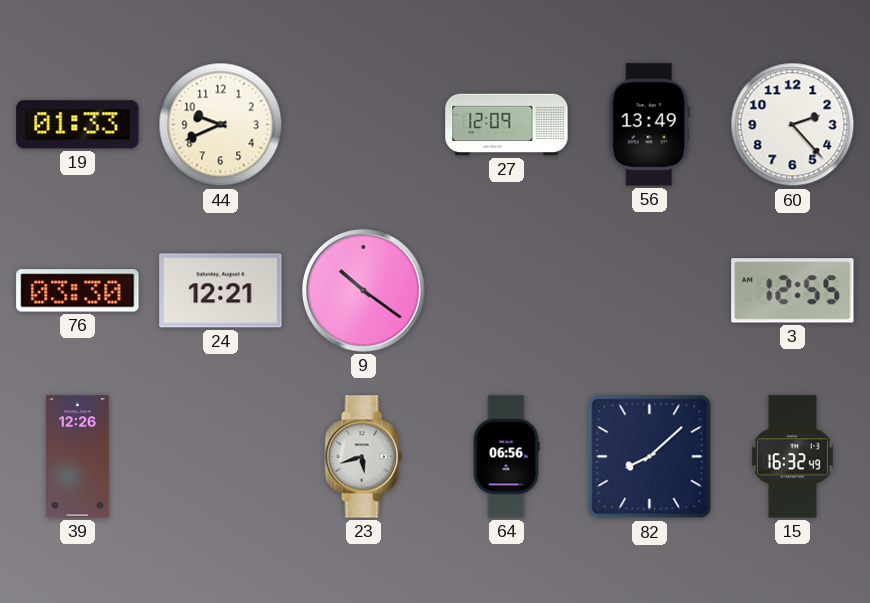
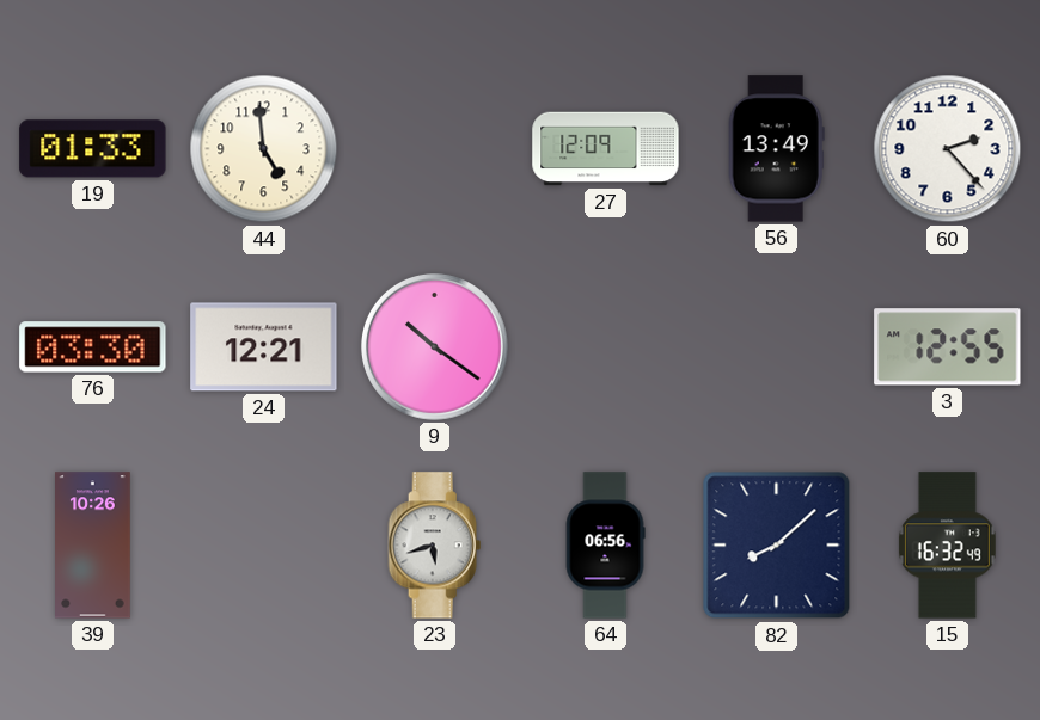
44: 9:41 -> 4:59 (264, 149)
39: 12:26 -> 10:26 (93, 546)
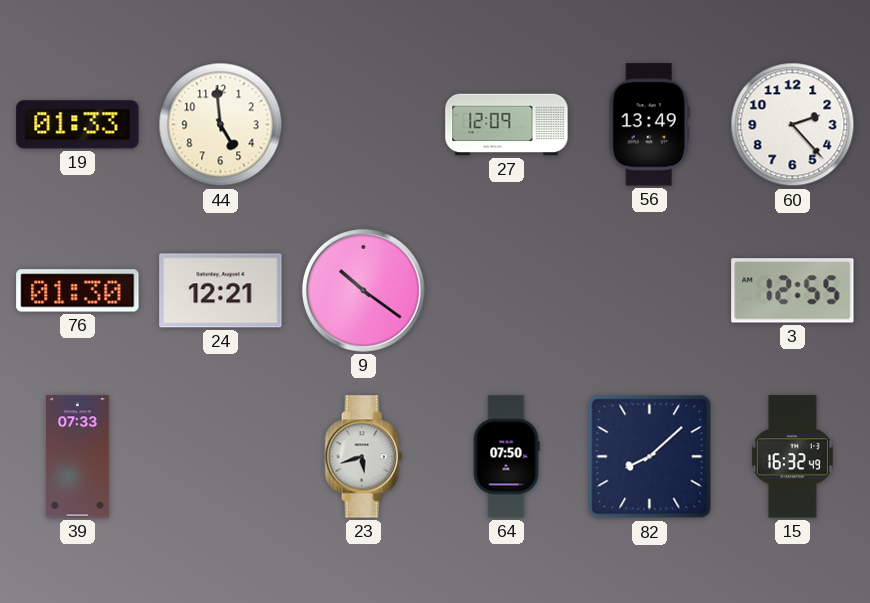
76: 03:30 -> 01:30 (78, 291)
39: 10:26 -> 07:33 (78, 457)
64: 06:56 -> 07:50 (506, 457)
